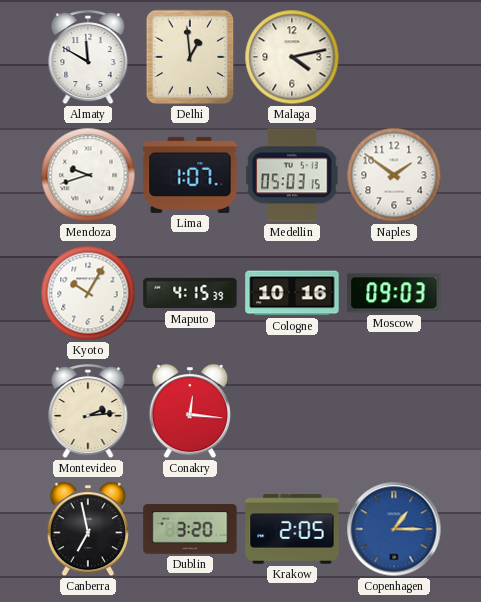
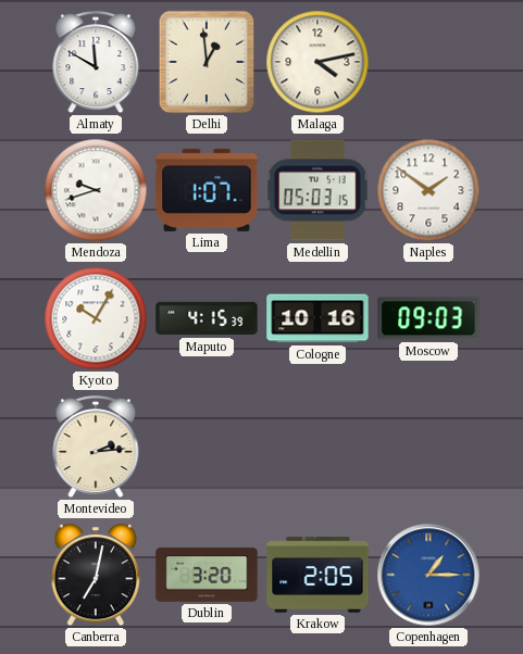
Conakry: 12:16 -> none (190, 412)
Canberra: 6:58 -> 7:02 (96, 576)
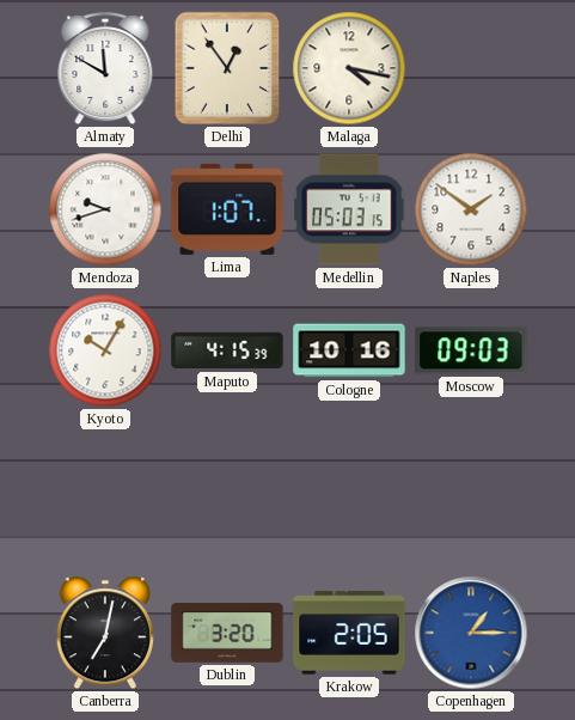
Delhi: 12:59 -> 12:54 (227, 68)
Malaga: 4:13 -> 4:17 (349, 68)
Montevideo: 2:14 -> none (96, 448)
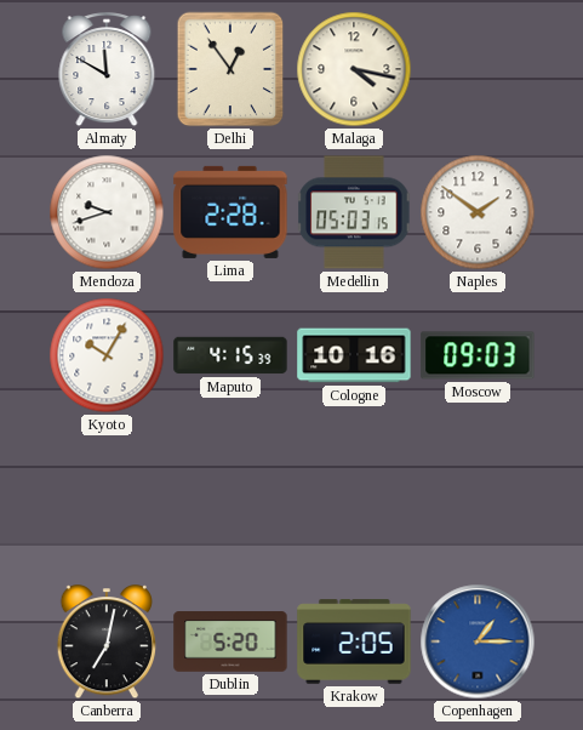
Lima: 1:07 -> 2:28 (230, 212)
Dublin: 3:20 -> 5:20 (230, 641)
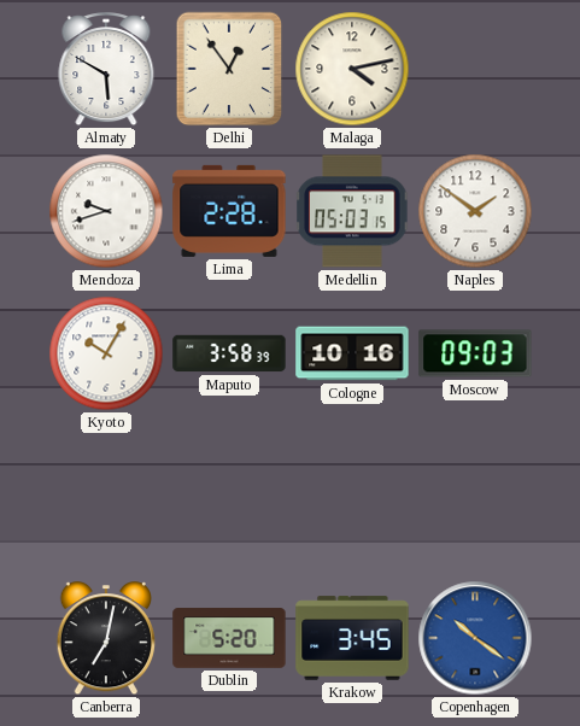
Almaty: 11:50 -> 5:50 (106, 70)
Malaga: 4:17 -> 4:13 (352, 69)
Maputo: 4:15 -> 3:58 (229, 353)
Krakow: 2:05 -> 3:45 (352, 638)
Copenhagen: 1:15 -> 10:21 (475, 638)
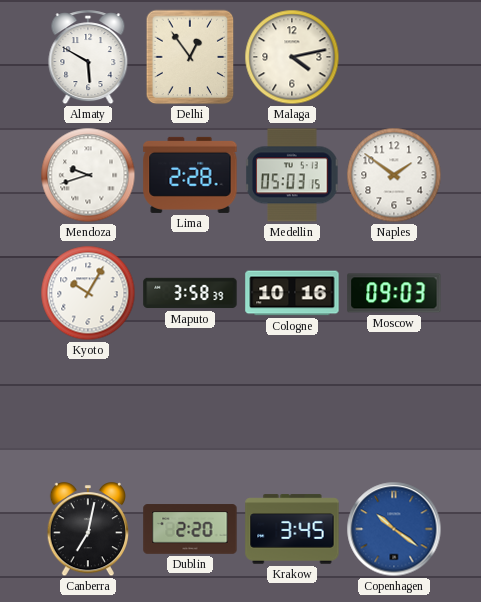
Dublin: 5:20 -> 2:20 (190, 529)
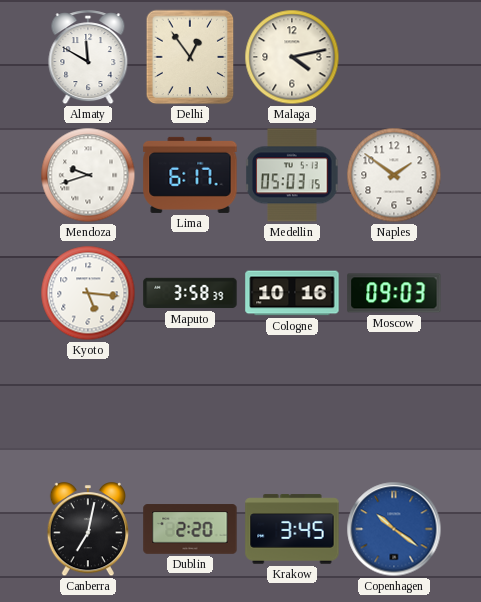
Almaty: 5:50 -> 11:50 (88, 58)
Lima: 2:28 -> 6:17 (190, 175)
Kyoto: 10:05 -> 5:16 (88, 293)
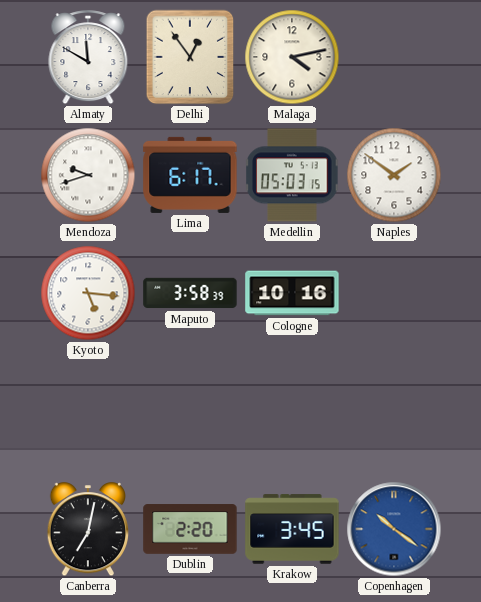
Moscow: 09:03 -> none (394, 293)
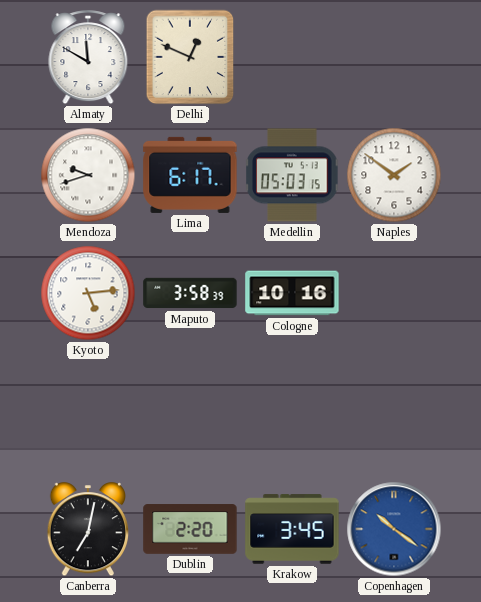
Delhi: 12:54 -> 12:49 (190, 57)
Malaga: 4:13 -> none (292, 57)
Kyoto: 5:16 -> 5:14 (88, 293)
